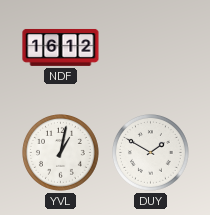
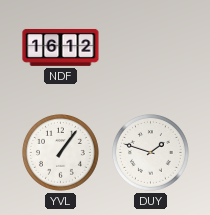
YVL: 1:02 -> 1:06 (61, 153)
DUY: 1:50 -> 1:48 (151, 153)
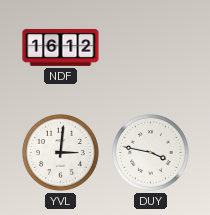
YVL: 1:06 -> 3:01 (61, 153)
DUY: 1:48 -> 3:47 (151, 153)
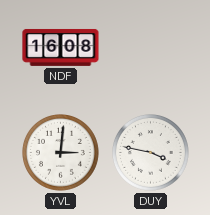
NDF: 16:12 -> 16:08 (61, 47)
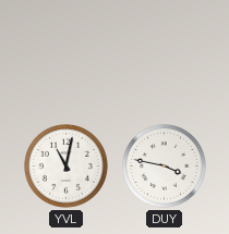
NDF: 16:08 -> none (61, 47)
YVL: 3:01 -> 11:02 (67, 167)
